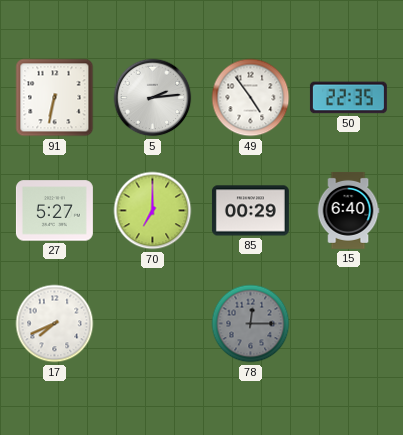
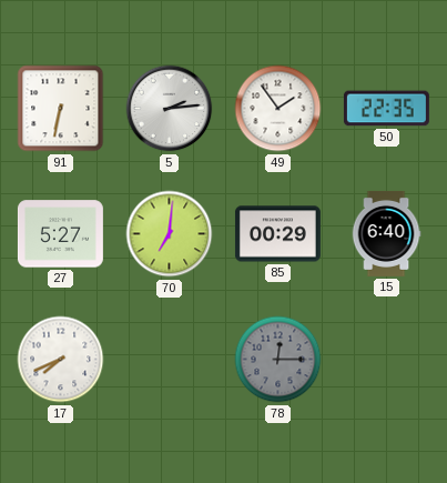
49: 4:54 -> 1:54 (278, 109)
70: 7:00 -> 7:01 (170, 234)
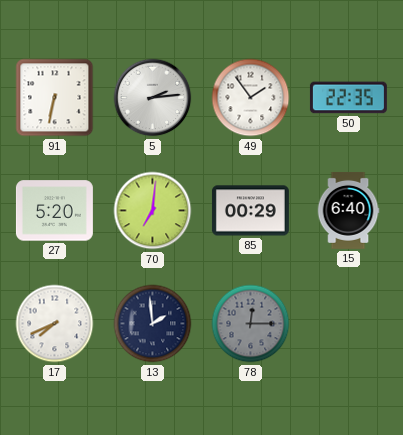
27: 5:27 -> 5:20 (54, 211)
13: none -> 1:59 (153, 324)
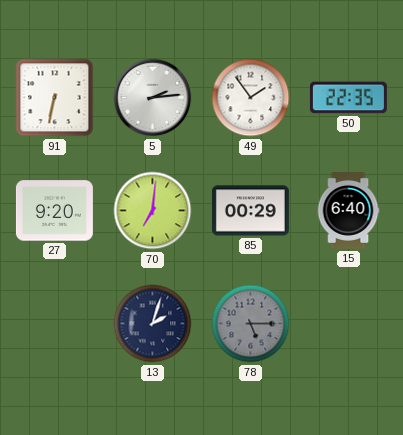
27: 5:20 -> 9:20 (54, 211)
17: 7:41 -> none (55, 324)
13: 1:59 -> 2:03 (153, 324)
78: 12:15 -> 5:15 (251, 324)
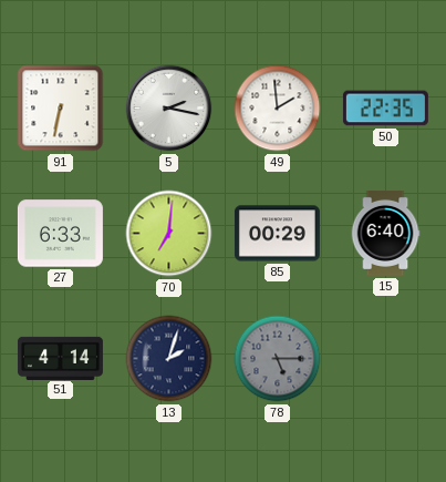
5: 2:14 -> 2:17 (169, 109)
49: 1:54 -> 1:59 (278, 109)
27: 9:20 -> 6:33 (60, 234)
51: none -> 4:14 (60, 358)
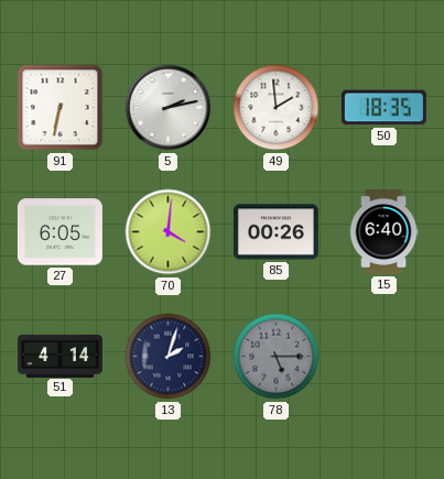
5: 2:17 -> 2:13 (169, 108)
50: 22:35 -> 18:35 (383, 108)
27: 6:33 -> 6:05 (59, 232)
70: 7:01 -> 4:01 (169, 232)
85: 00:29 -> 00:26 (275, 232)
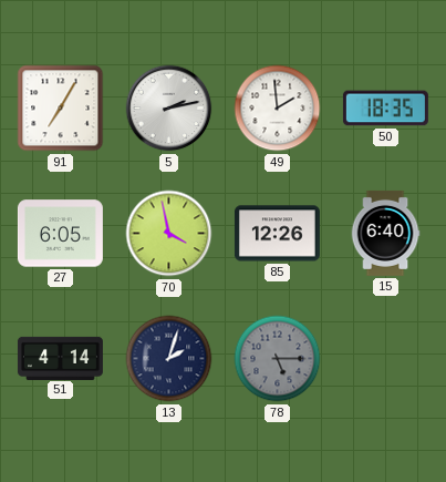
91: 6:32 -> 7:05 (61, 109)
70: 4:01 -> 3:58 (169, 234)
85: 00:26 -> 12:26 (277, 234)
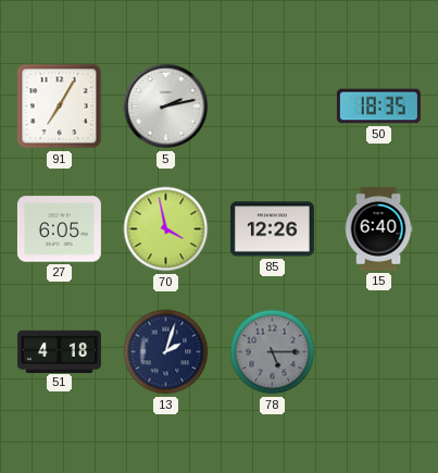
49: 1:59 -> none (278, 109)
51: 4:14 -> 4:18 (59, 351)
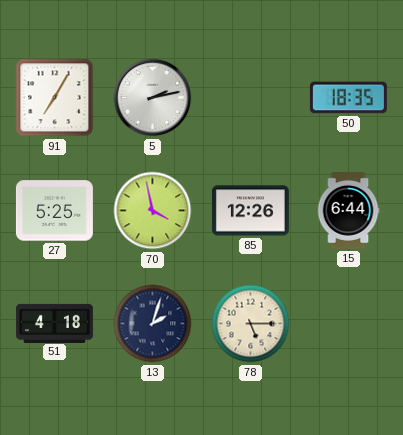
27: 6:05 -> 5:25 (54, 211)
15: 6:40 -> 6:44 (348, 210)
78 dial: grey -> cream (251, 324)
